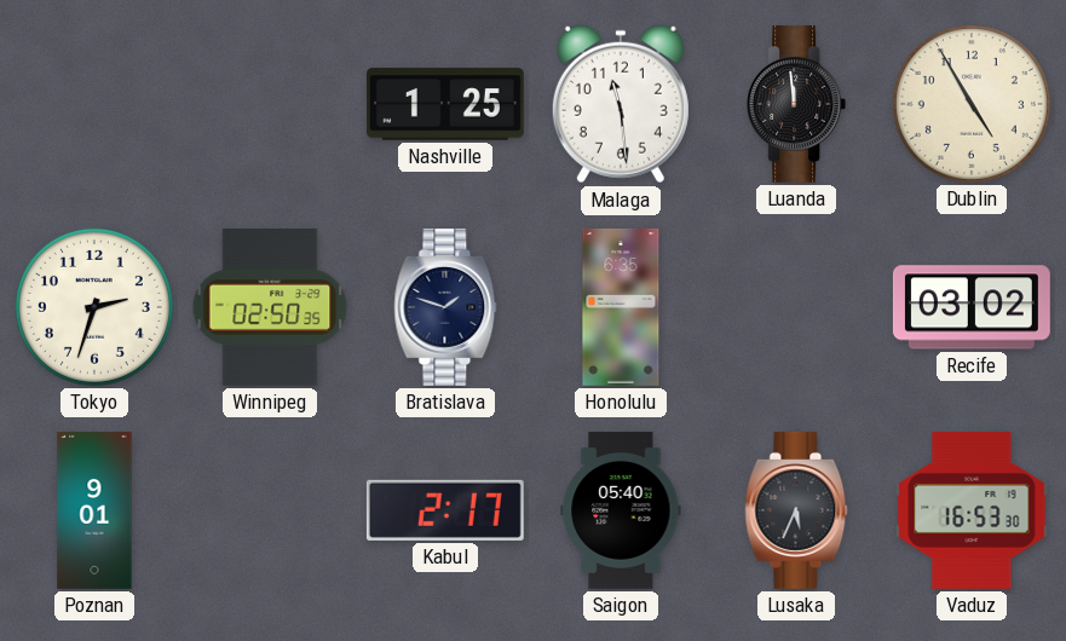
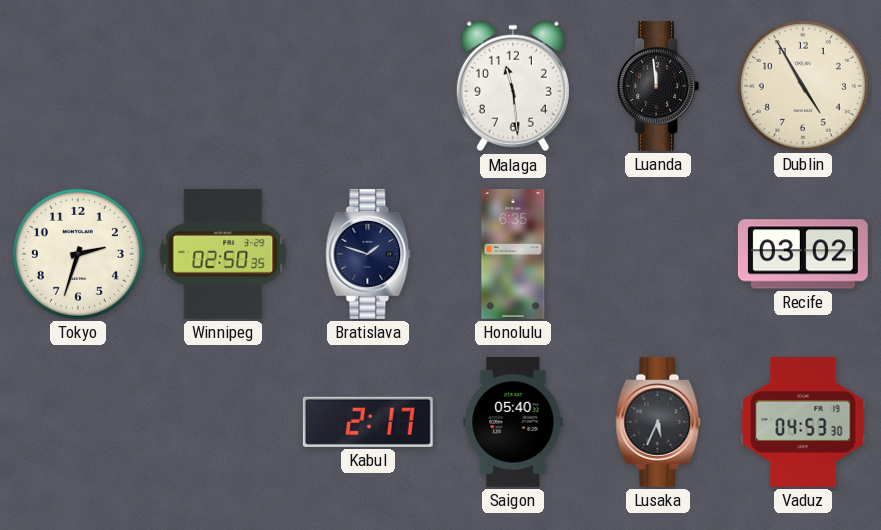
Nashville: 1:25 -> none (445, 104)
Poznan: 9:01 -> none (94, 510)
Vaduz: 16:53 -> 04:53 (803, 422)
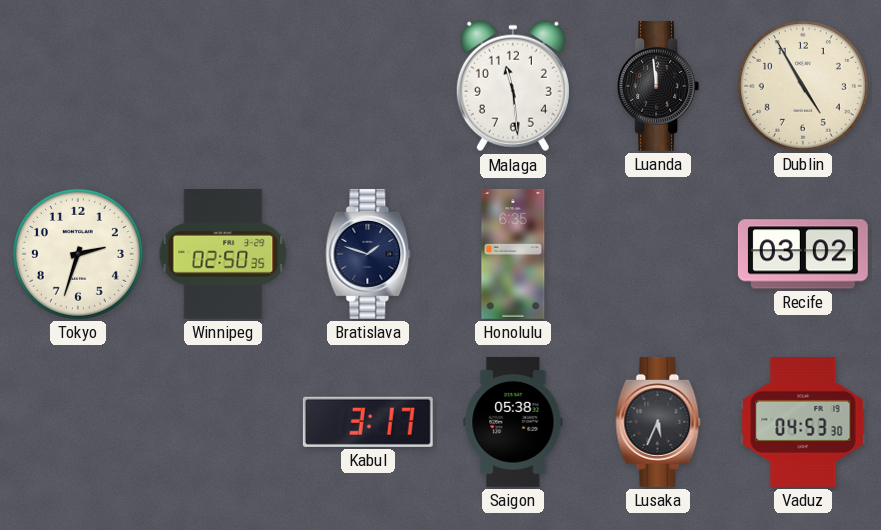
Kabul: 2:17 -> 3:17 (368, 422)
Saigon: 05:40 -> 05:38 (513, 422)
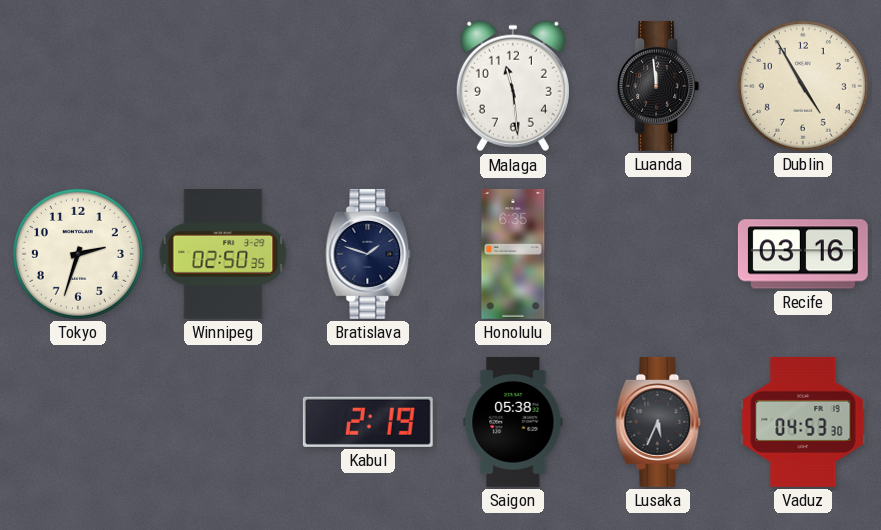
Recife: 03:02 -> 03:16 (803, 254)
Kabul: 3:17 -> 2:19 (368, 422)
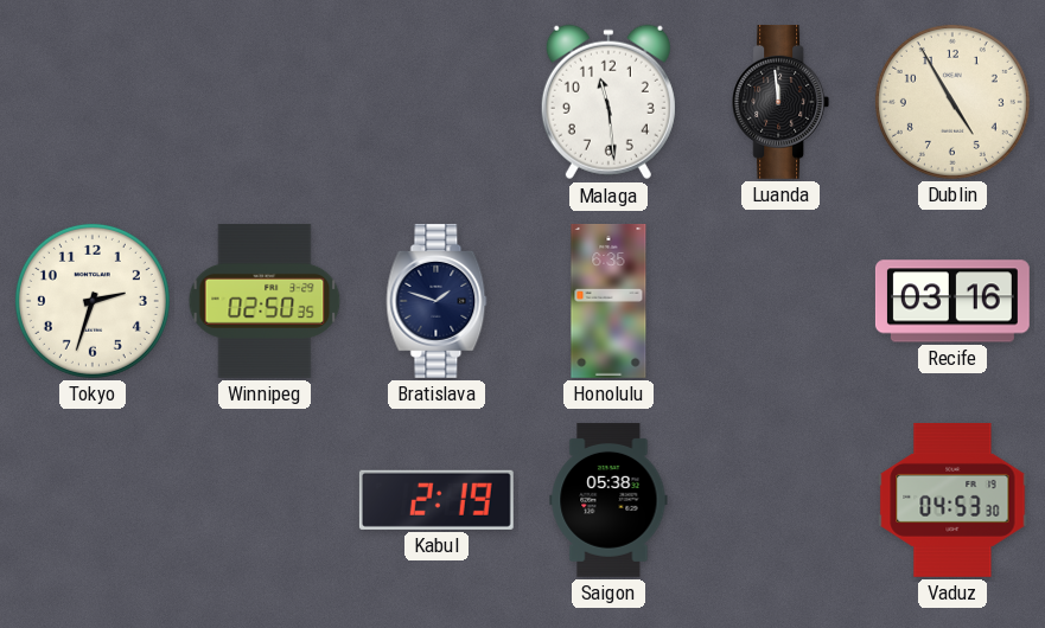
Lusaka: 5:34 -> none (658, 422)
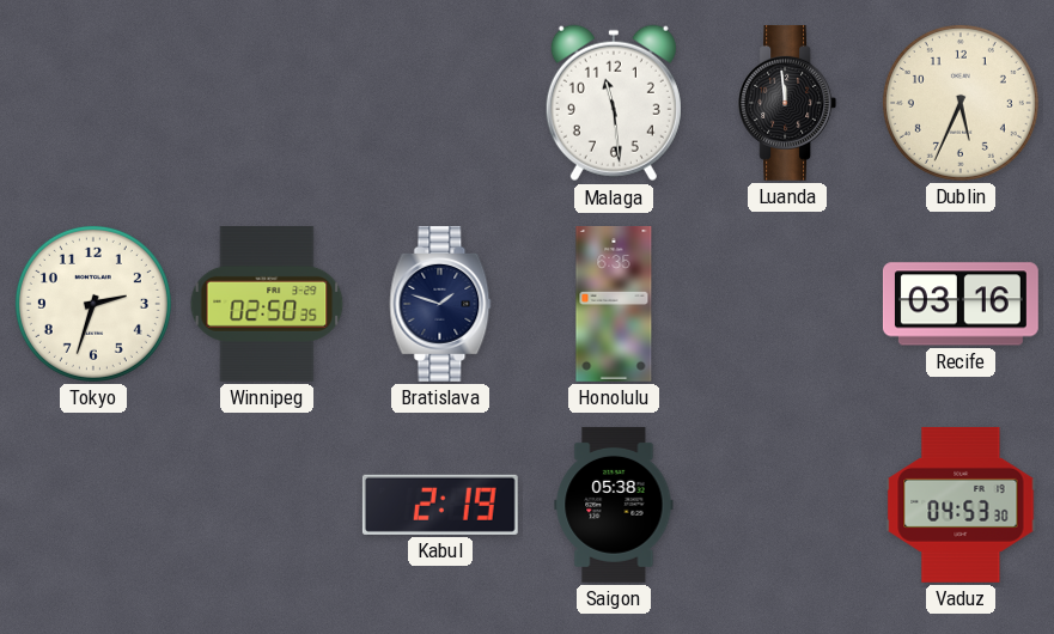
Dublin: 4:55 -> 5:34 (961, 103)
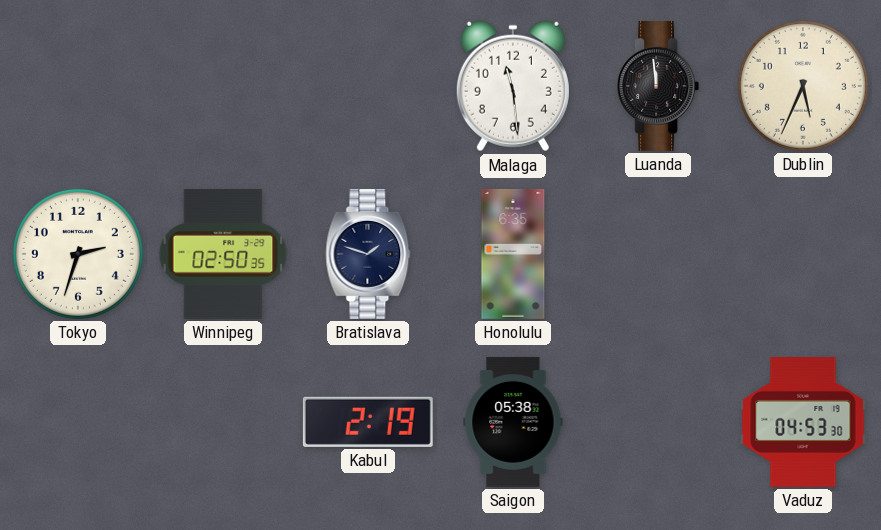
Recife: 03:16 -> none (961, 304)
